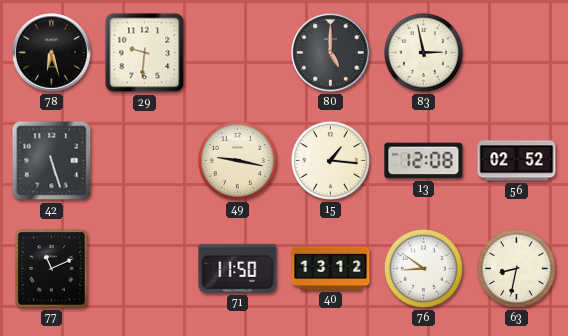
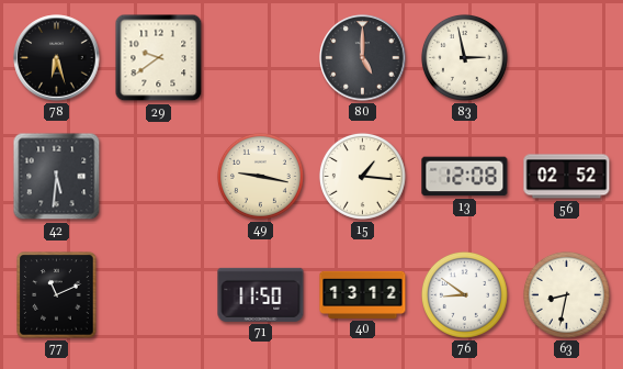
29: 9:31 -> 9:39 (159, 58)
42: 5:27 -> 5:31 (57, 177)
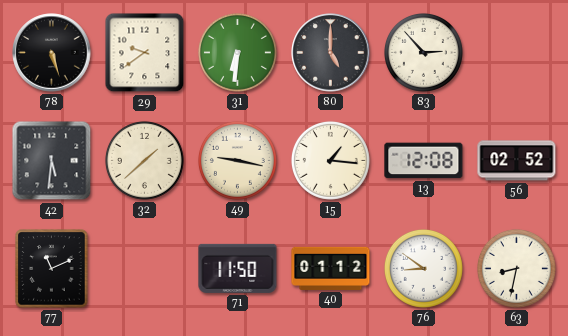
78: 6:27 -> 5:27 (52, 53)
31: none -> 6:31 (237, 52)
83: 2:58 -> 2:53 (423, 52)
32: none -> 1:38 (144, 160)
40: 13:12 -> 01:12 (331, 268)
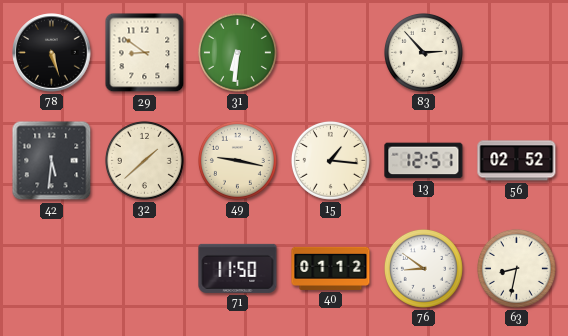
29: 9:39 -> 8:51 (145, 53)
80: 5:00 -> none (331, 53)
13: 12:08 -> 12:51 (424, 161)
77: 11:11 -> none (52, 269)
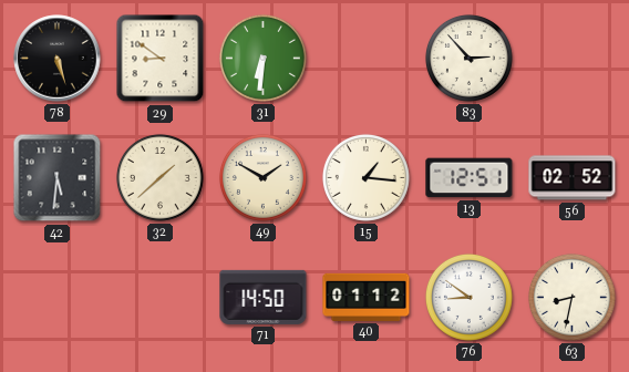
49: 9:17 -> 1:50 (262, 177)
71: 11:50 -> 14:50 (264, 297)
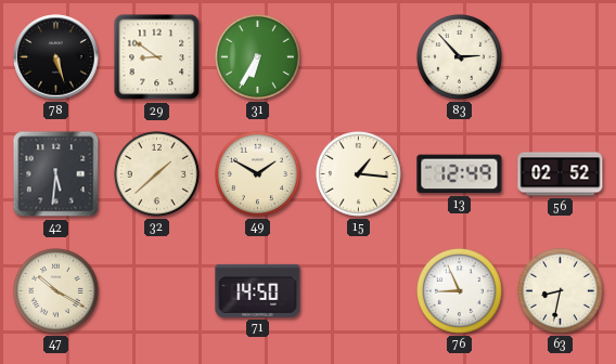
31: 6:31 -> 6:35 (257, 56)
13: 12:51 -> 12:49 (460, 174)
47: none -> 10:20 (55, 290)
40: 01:12 -> none (367, 297)
76: 8:51 -> 8:56 (459, 290)
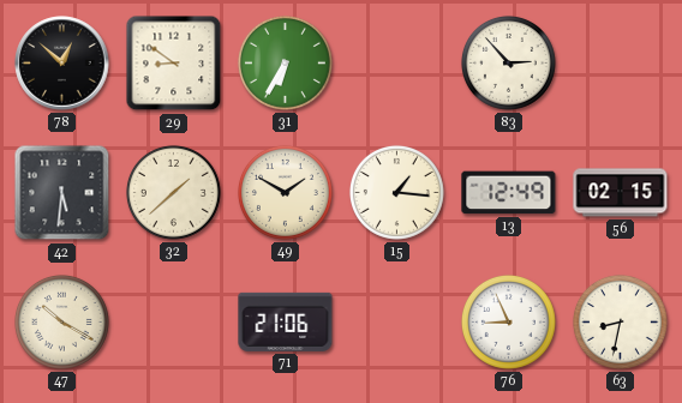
78: 5:27 -> 12:52 (62, 64)
56: 02:52 -> 02:15 (621, 193)
71: 14:50 -> 21:06 (286, 321)
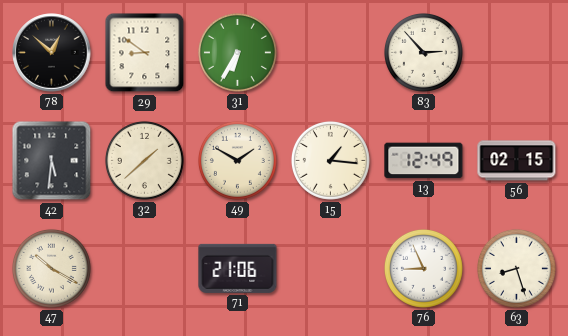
63: 8:32 -> 8:27 (516, 268)
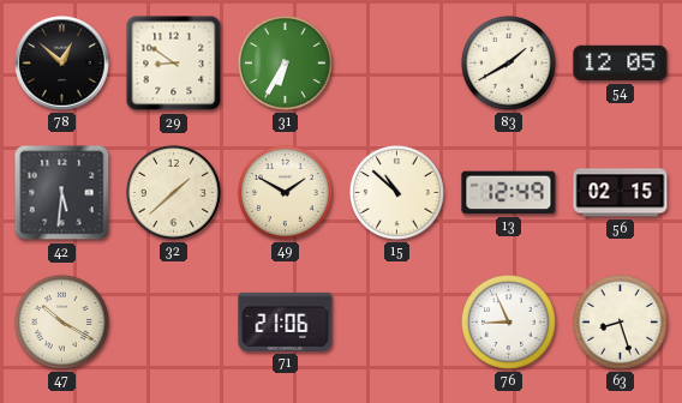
83: 2:53 -> 1:40 (508, 62)
54: none -> 12:05 (621, 64)
15: 1:16 -> 10:52 (396, 192)
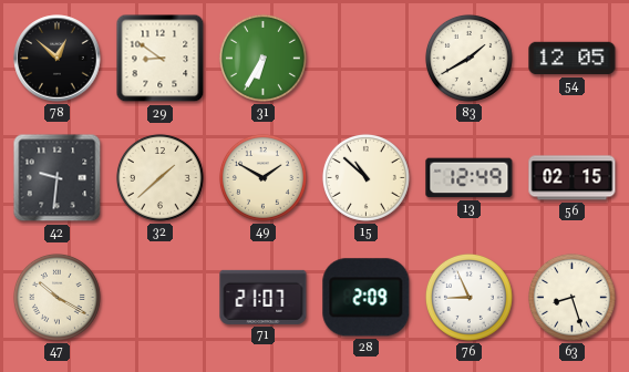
42: 5:31 -> 9:31 (58, 178)
71: 21:06 -> 21:07 (264, 297)
28: none -> 2:09 (367, 298)
